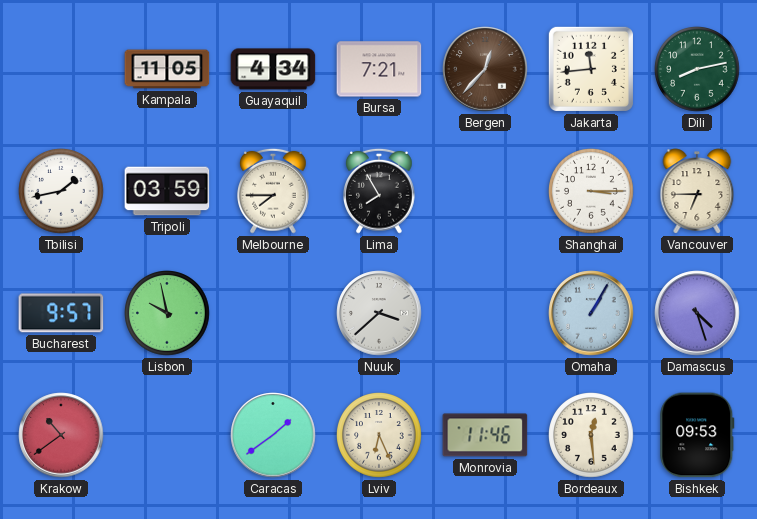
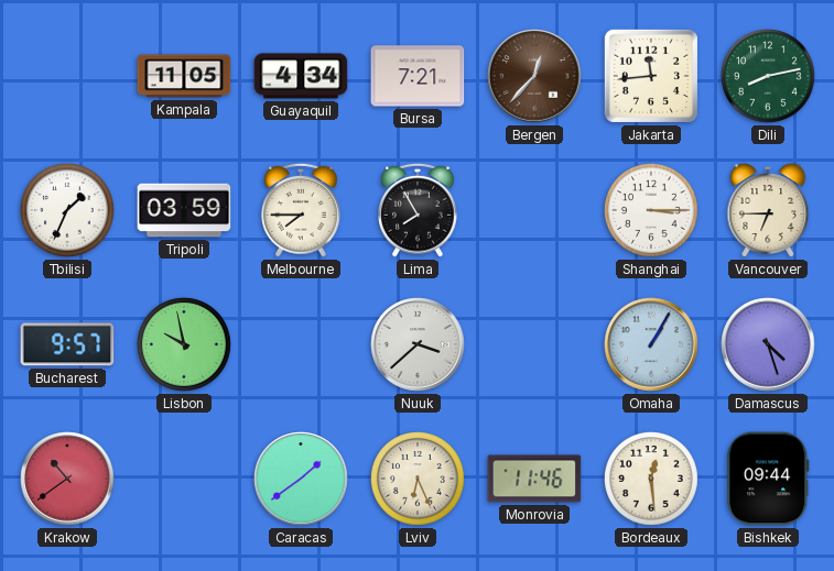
Tbilisi: 1:43 -> 1:34 (67, 210)
Bishkek: 09:53 -> 09:44 (768, 479)
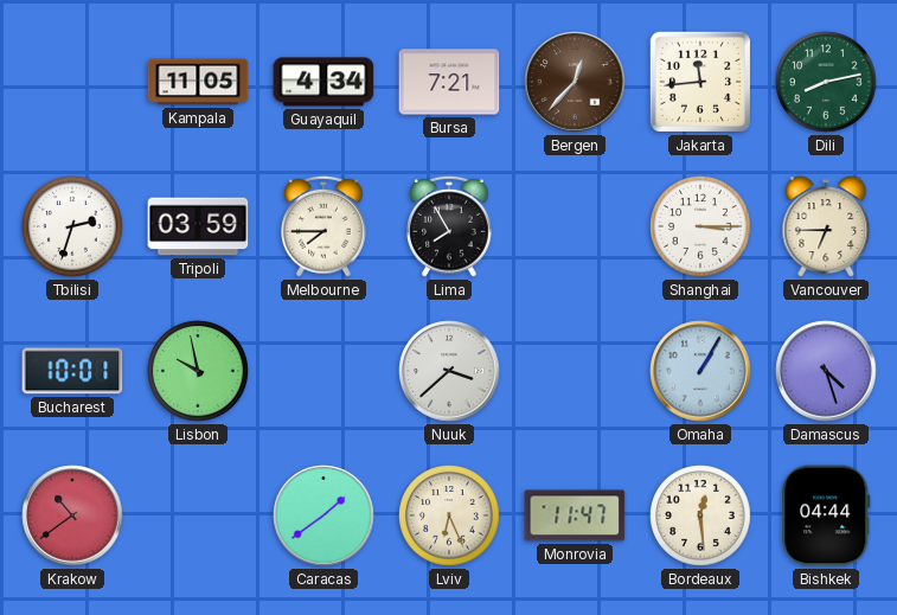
Tbilisi: 1:34 -> 2:33 (72, 226)
Bucharest: 9:57 -> 10:01 (72, 371)
Monrovia: 11:46 -> 11:47 (575, 515)
Bishkek: 09:44 -> 04:44 (826, 515)
